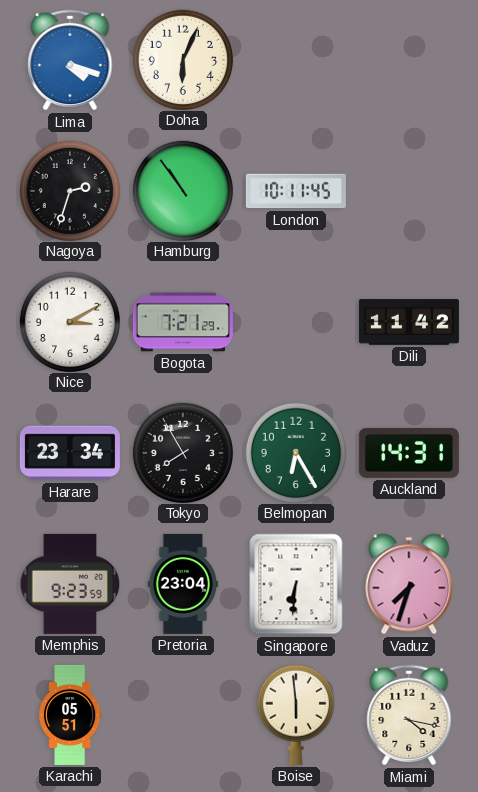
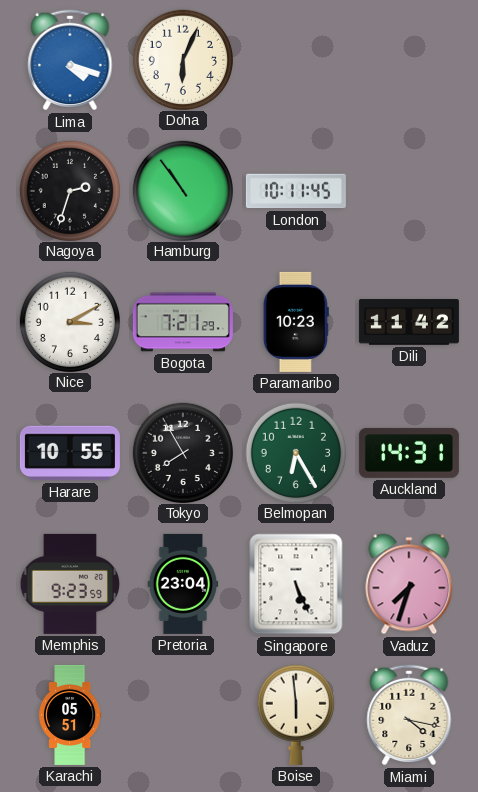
Paramaribo: none -> 10:23 (296, 322)
Harare: 23:34 -> 10:55 (70, 453)
Singapore: 6:31 -> 5:26 (296, 584)
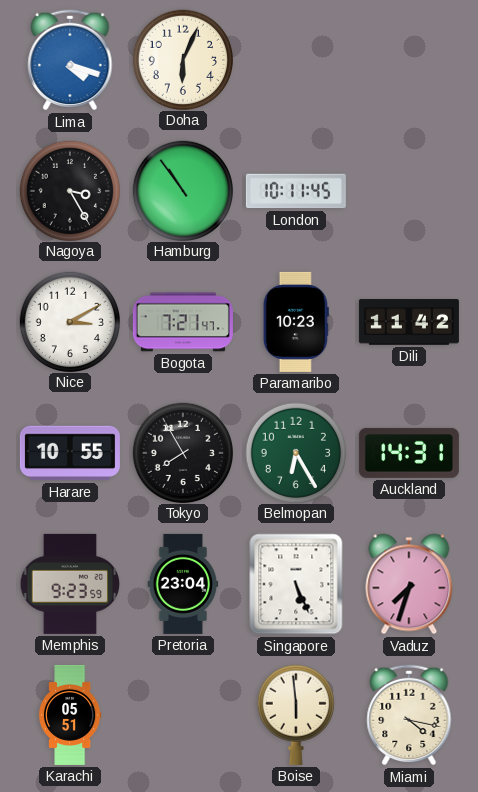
Nagoya: 2:33 -> 3:25 (69, 190)
Bogota: 7:21:29 -> 7:21:47 (183, 322)
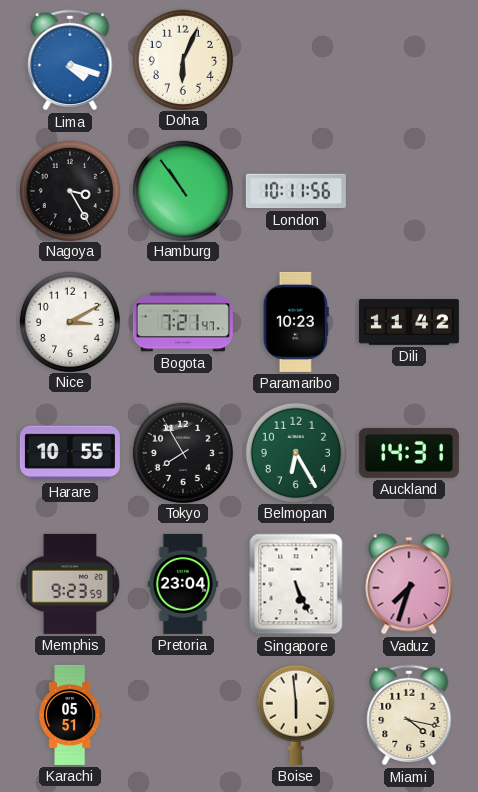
London: 10:11:45 -> 10:11:56 (296, 191)
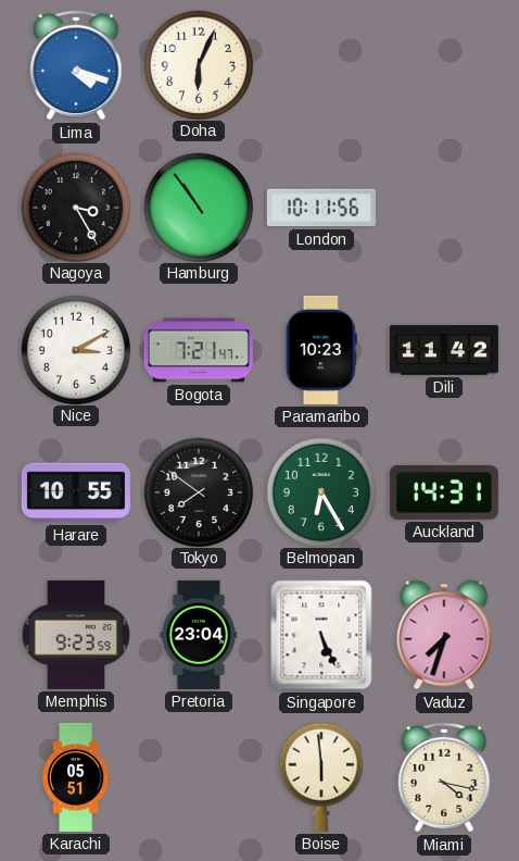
Tokyo: 7:55 -> 7:51 (198, 491)
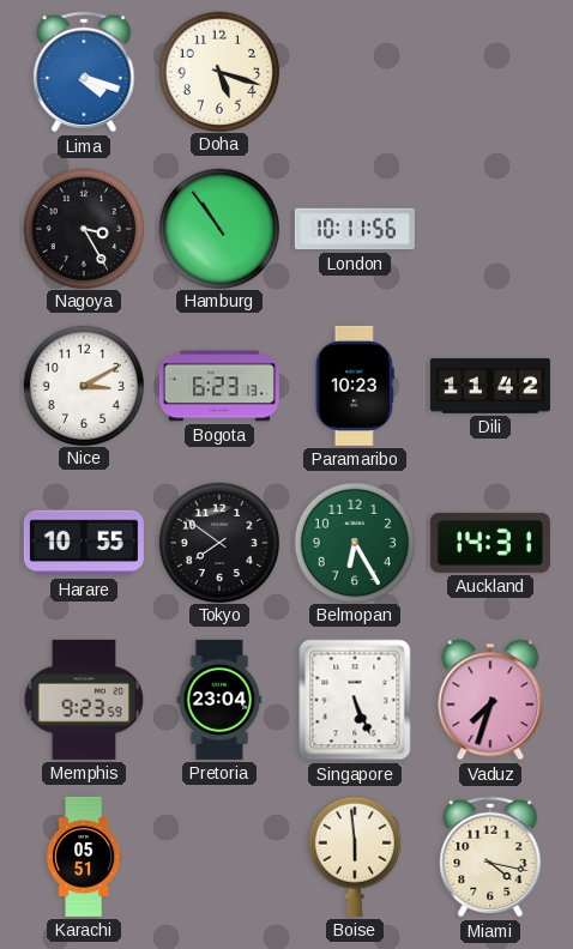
Doha: 6:04 -> 5:18 (218, 71)
Bogota: 7:21 -> 6:23 (219, 386)
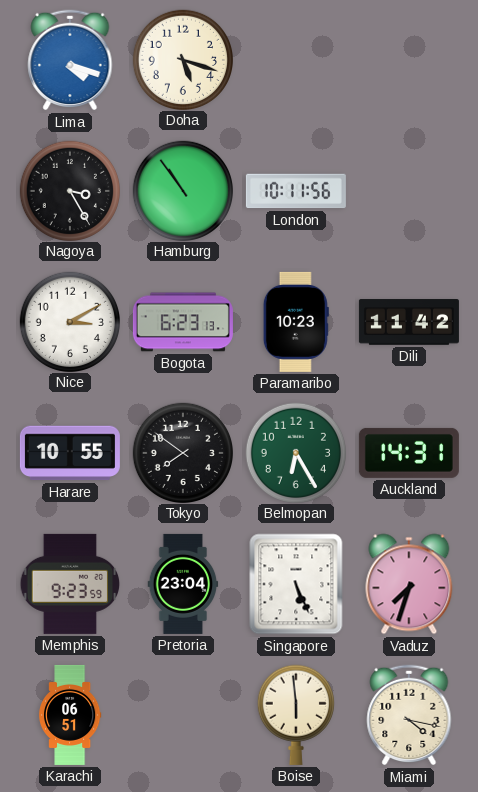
Karachi: 05:51 -> 06:51 (70, 715)
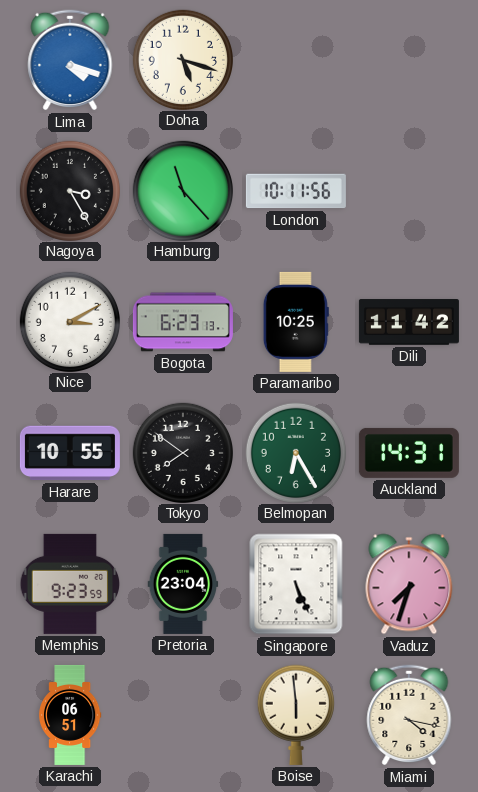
Hamburg: 10:54 -> 11:23 (182, 190)
Paramaribo: 10:23 -> 10:25 (296, 322)
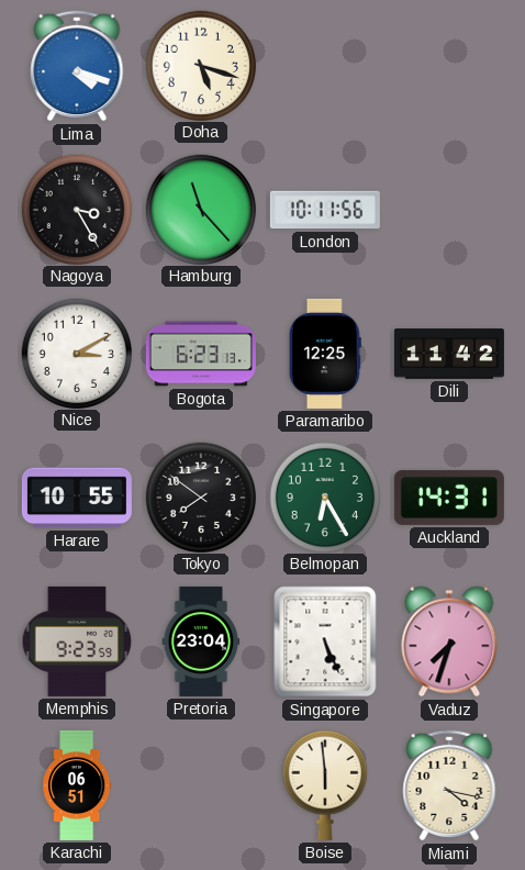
Paramaribo: 10:25 -> 12:25 (325, 354)
